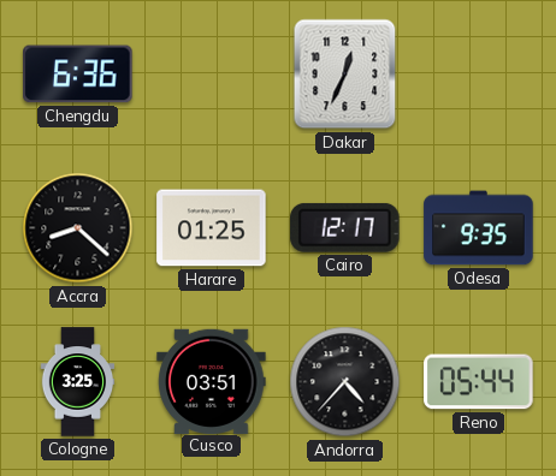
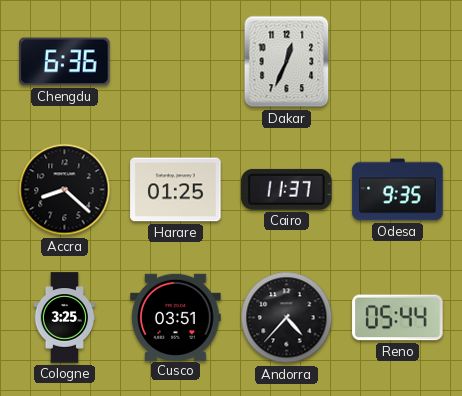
Cairo: 12:17 -> 11:37 (287, 189)
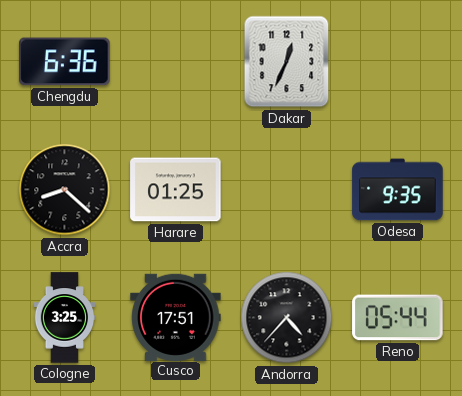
Cairo: 11:37 -> none (287, 189)
Cusco: 03:51 -> 17:51 (176, 317)
